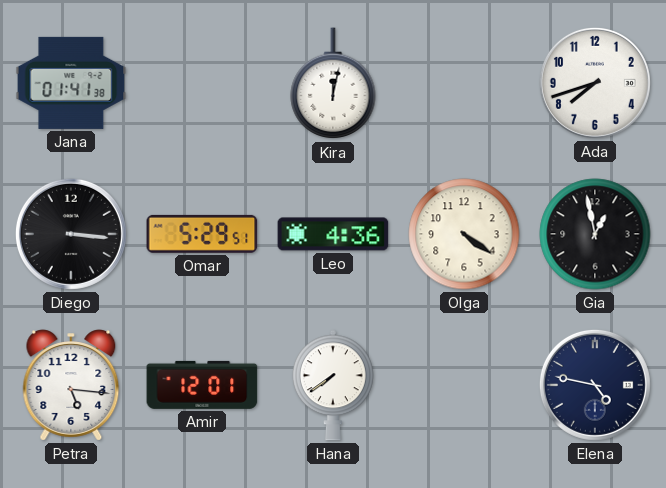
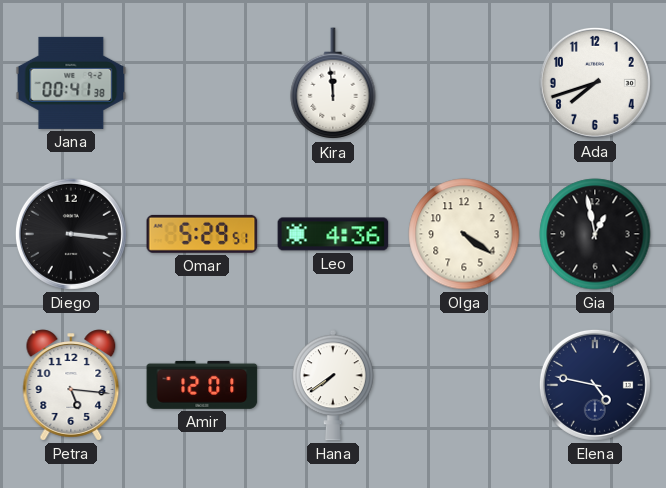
Jana: 01:41 -> 00:41 (71, 83)
Kira: 12:02 -> 11:59 (333, 84)
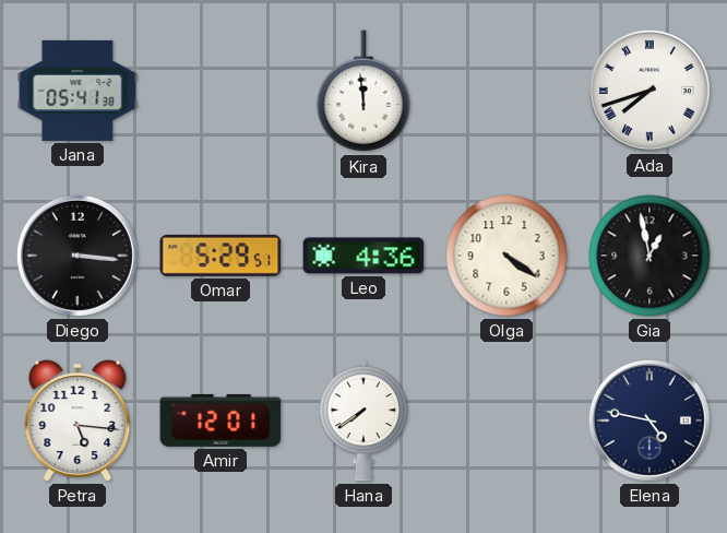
Jana: 00:41 -> 05:41 (78, 91)
Ada numerals: Arabic -> Roman (649, 91)
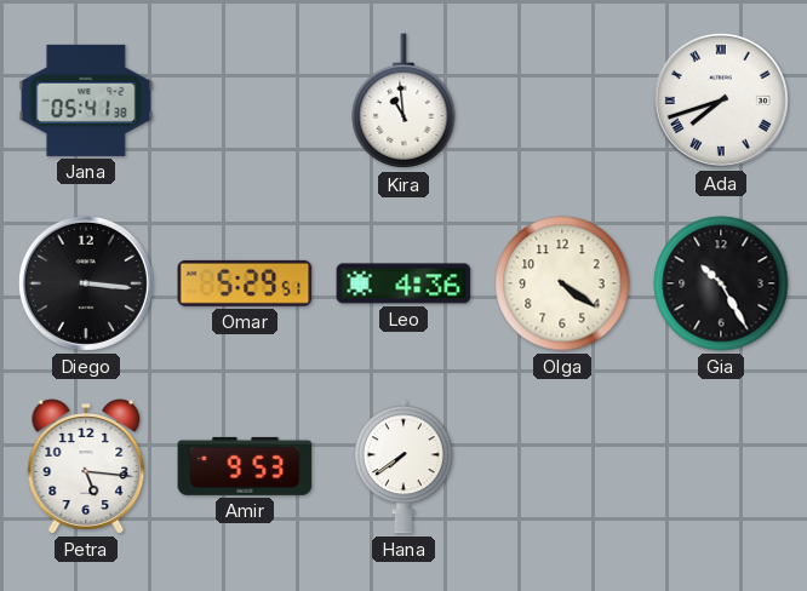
Kira: 11:59 -> 10:59 (403, 102)
Gia: 12:58 -> 10:25 (721, 283)
Amir: 12:01 -> 9:53 (245, 466)
Elena: 4:47 -> none (649, 421)
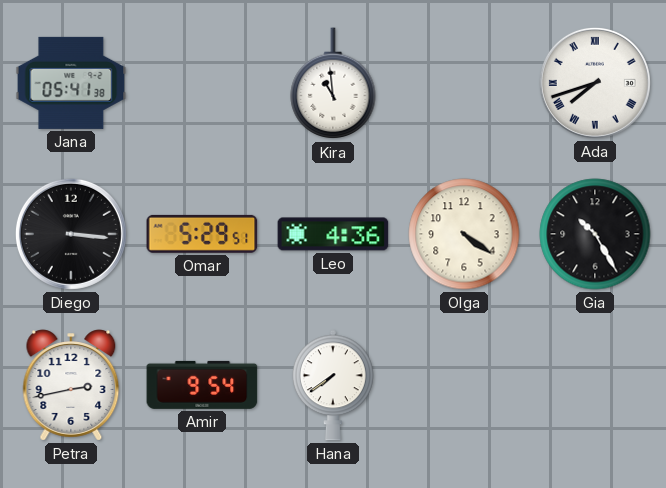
Petra: 5:16 -> 2:43 (71, 385)
Amir: 9:53 -> 9:54 (202, 385)
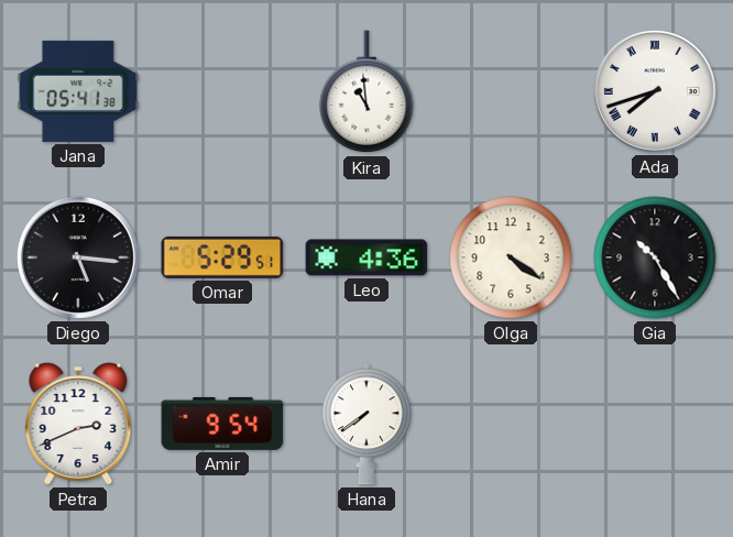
Diego: 3:16 -> 5:16 (78, 257)
Petra: 2:43 -> 2:41 (78, 424)
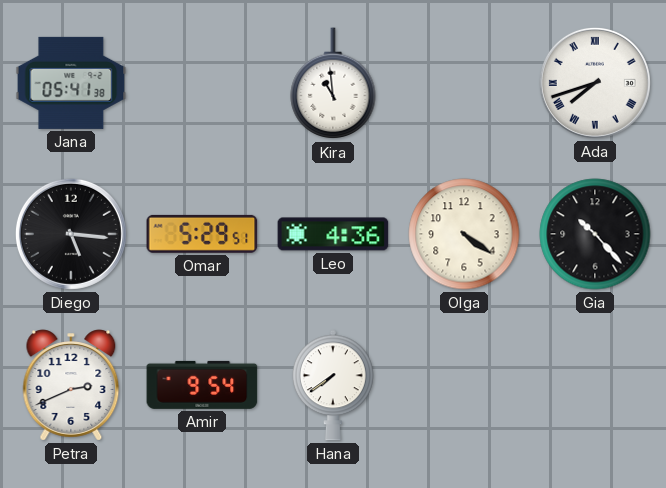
Gia: 10:25 -> 10:23 (595, 234)
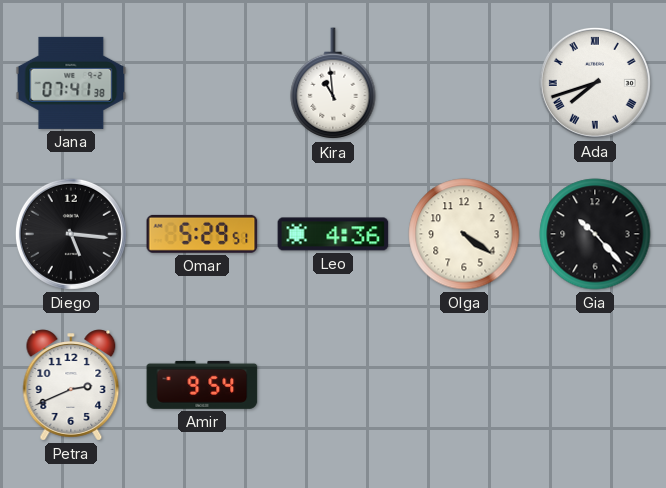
Jana: 05:41 -> 07:41 (71, 83)
Hana: 7:39 -> none (333, 385)
